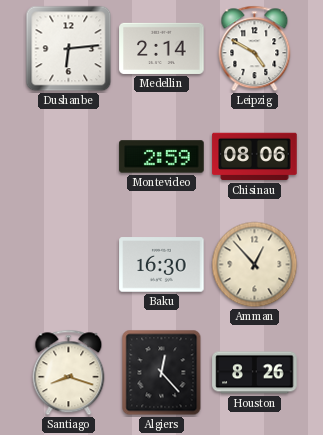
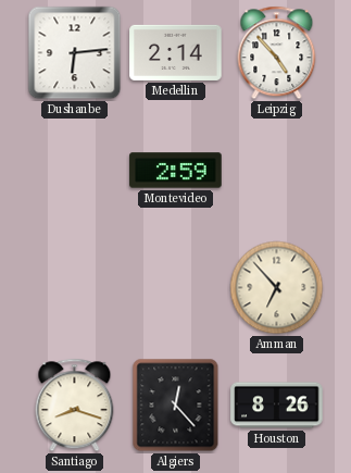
Leipzig: 4:50 -> 4:53 (277, 53)
Chisinau: 08:06 -> none (255, 157)
Baku: 16:30 -> none (162, 265)
Amman: 12:53 -> 6:53 (277, 288)
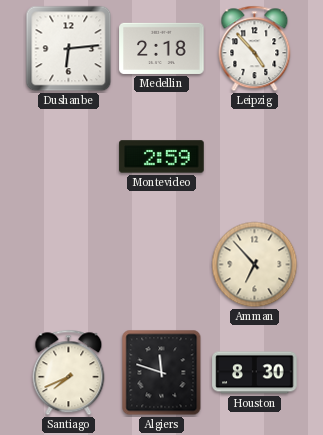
Medellin: 2:14 -> 2:18 (162, 48)
Santiago: 8:18 -> 7:41 (69, 373)
Algiers: 12:23 -> 11:48 (162, 373)
Houston: 8:26 -> 8:30 (255, 373)
